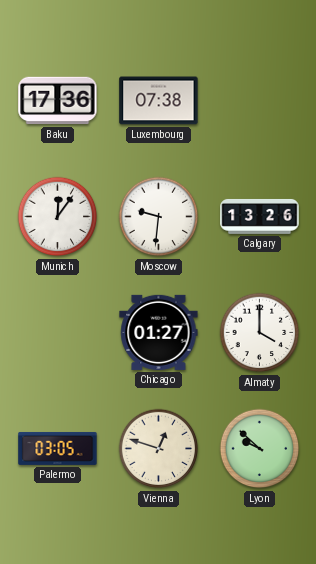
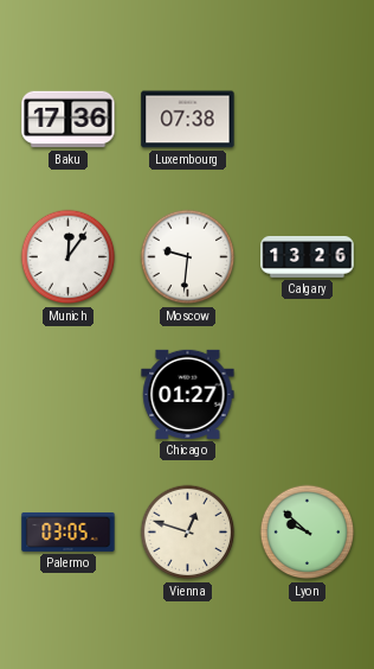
Almaty: 4:00 -> none (260, 333)
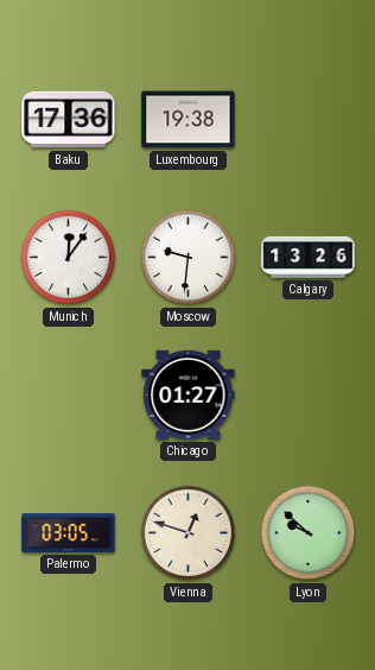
Luxembourg: 07:38 -> 19:38 (189, 120)
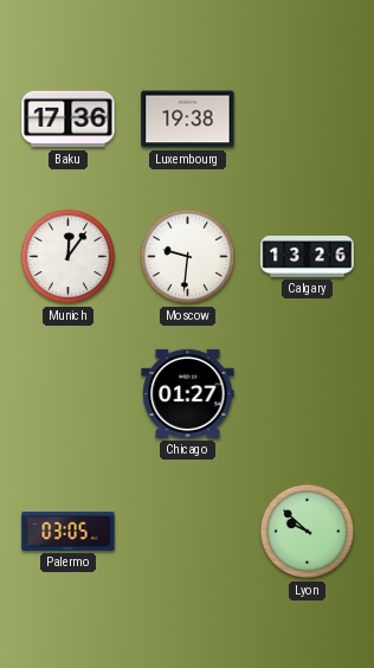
Vienna: 12:48 -> none (189, 533)
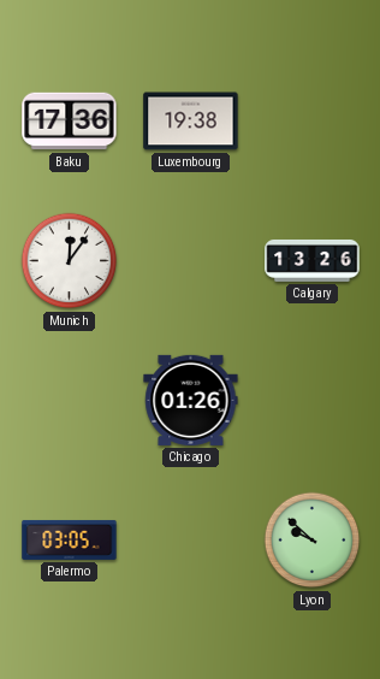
Moscow: 9:31 -> none (188, 257)
Chicago: 01:27 -> 01:26 (191, 400)
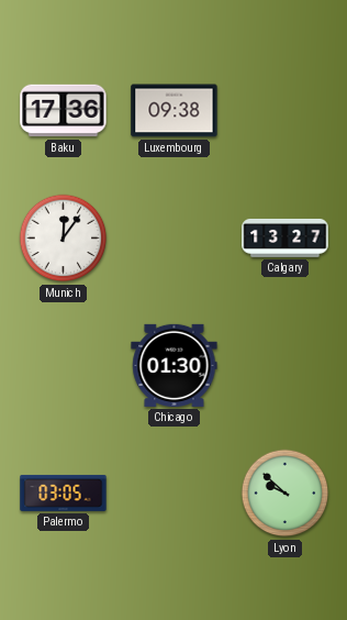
Luxembourg: 19:38 -> 09:38 (175, 111)
Calgary: 13:26 -> 13:27 (286, 237)
Chicago: 01:26 -> 01:30 (175, 365)
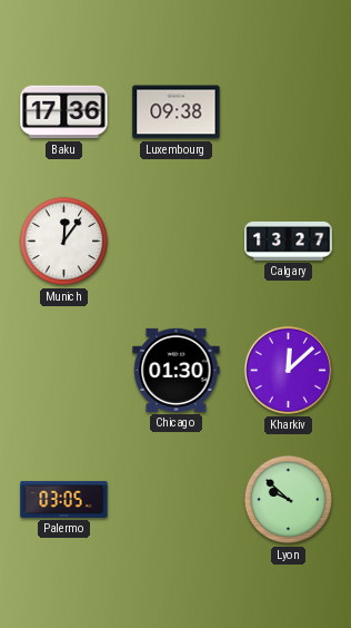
Kharkiv: none -> 12:08 (288, 370)
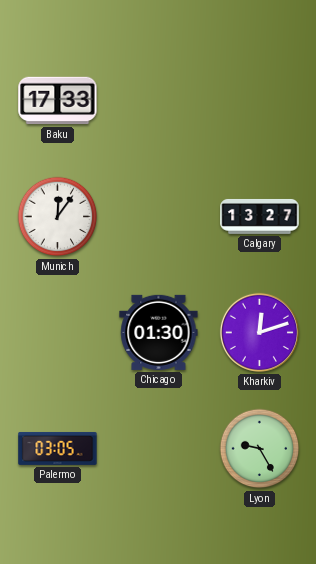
Baku: 17:36 -> 17:33 (58, 101)
Luxembourg: 09:38 -> none (177, 112)
Kharkiv: 12:08 -> 12:12 (259, 332)
Lyon: 9:52 -> 9:25 (260, 449)
